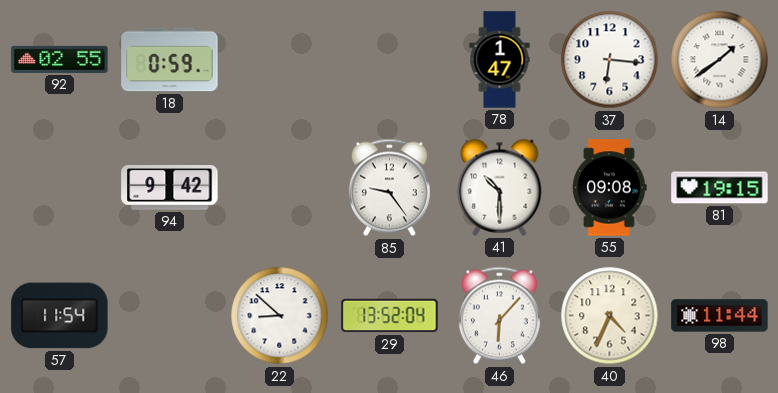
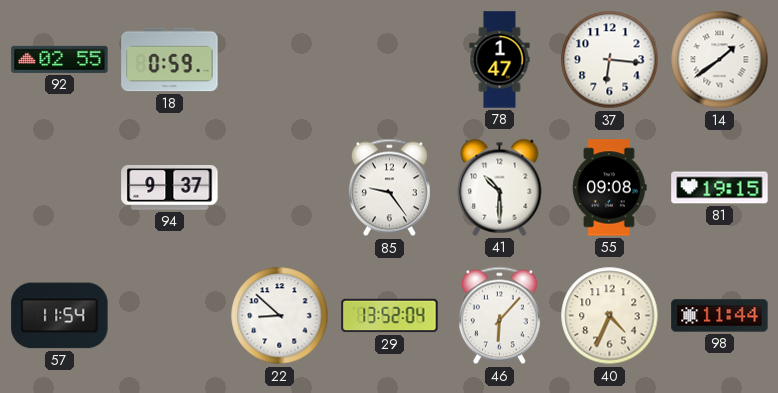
94: 9:42 -> 9:37 (170, 188)
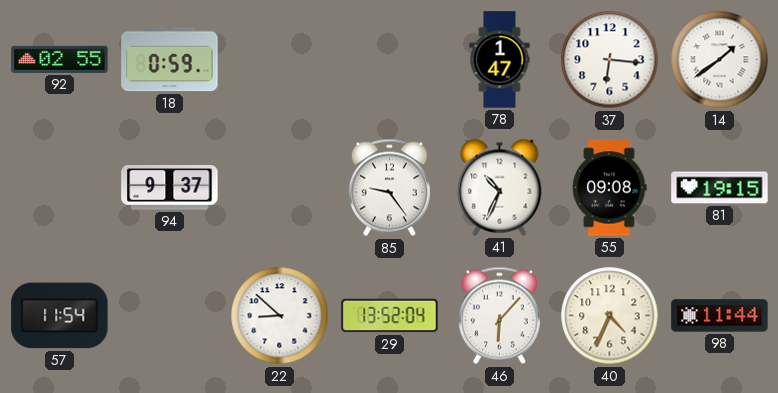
41: 10:30 -> 10:34 (500, 187)
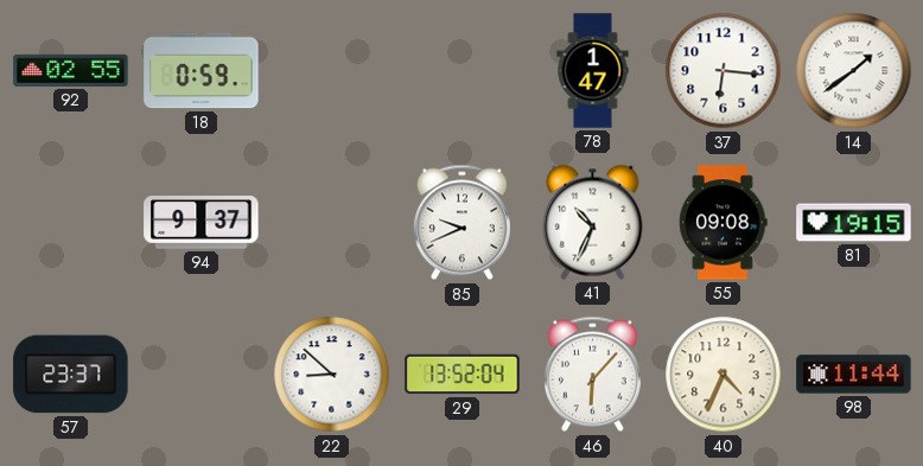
85: 9:24 -> 9:41 (461, 223)
57: 11:54 -> 23:37 (71, 375)
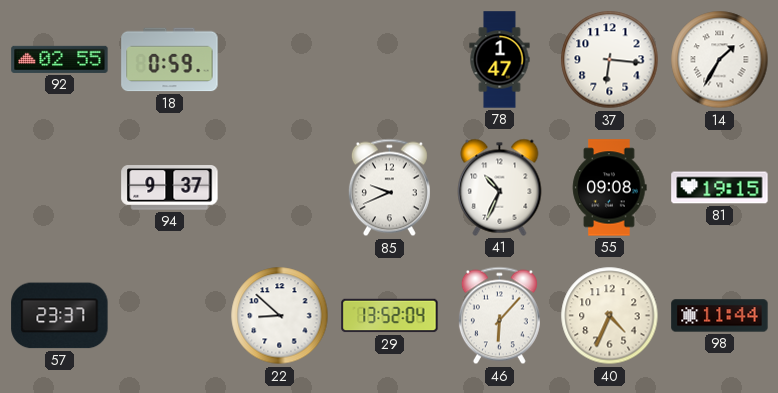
14: 1:39 -> 1:35 (720, 60)
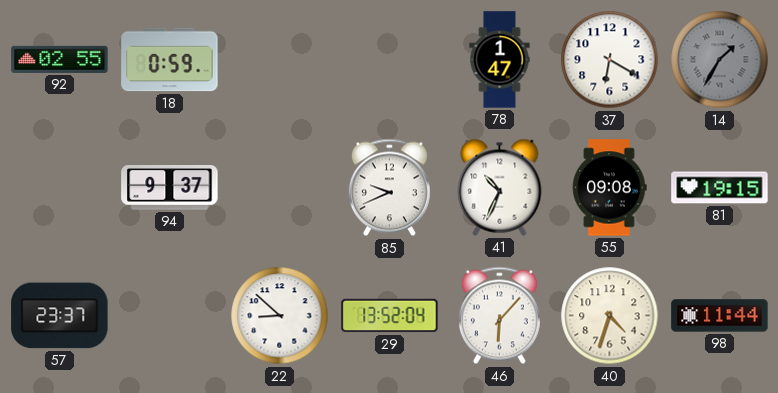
37: 6:16 -> 6:20 (610, 60)
14 dial: white -> grey (720, 60)
40: 4:34 -> 4:33 (610, 316)
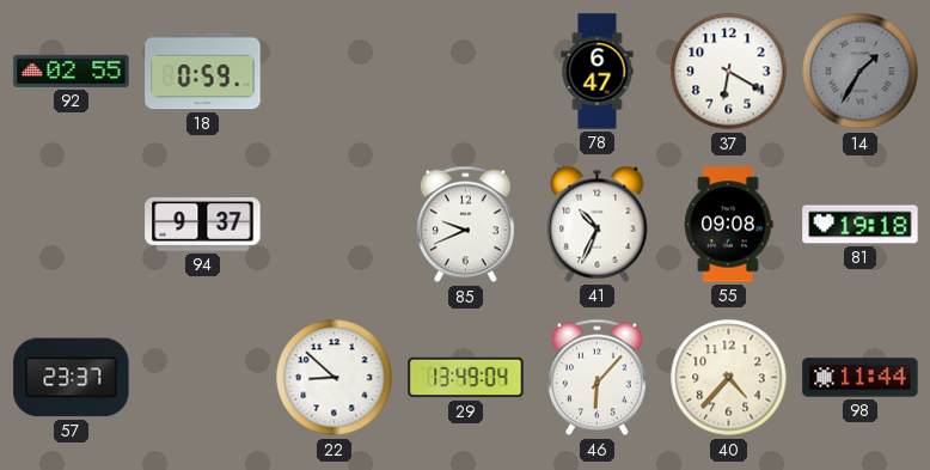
78: 1:47 -> 6:47 (598, 72)
81: 19:15 -> 19:18 (861, 225)
29: 13:52 -> 13:49 (466, 378)
40: 4:33 -> 4:37 (729, 378)
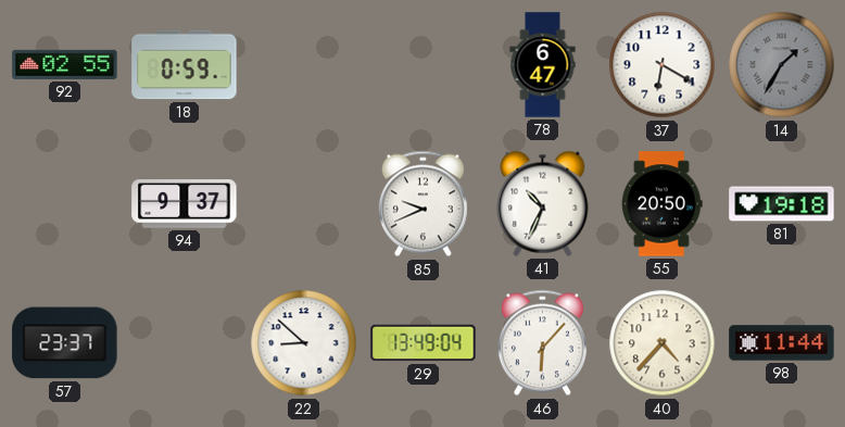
55: 09:08 -> 20:50 (663, 204)
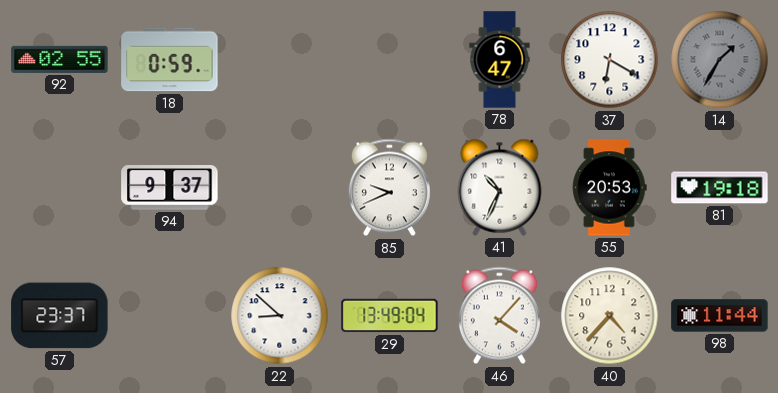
55: 20:50 -> 20:53 (610, 188)
46: 6:07 -> 4:07 (499, 316)
